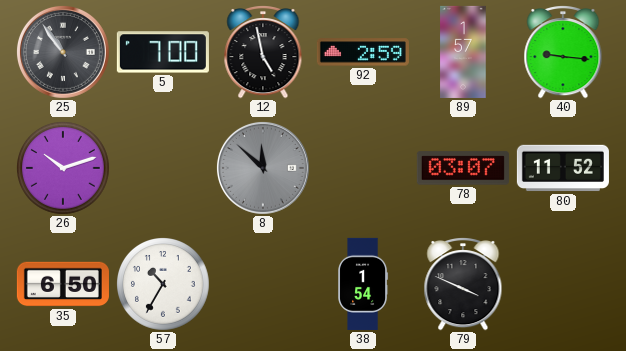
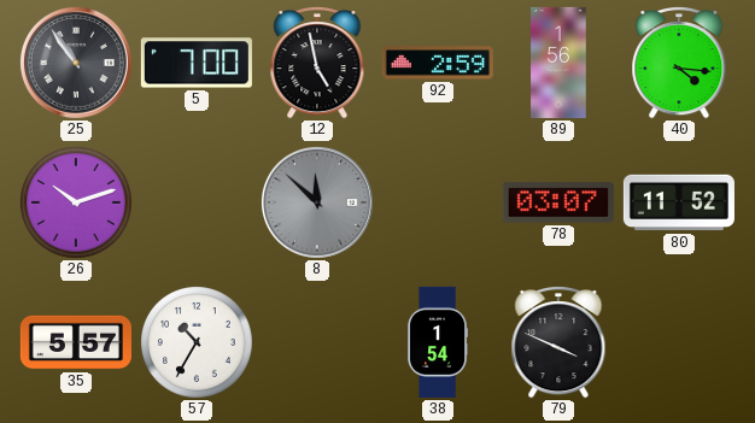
89: 1:57 -> 1:56 (558, 63)
40: 9:16 -> 4:16 (679, 64)
35: 6:50 -> 5:57 (76, 342)
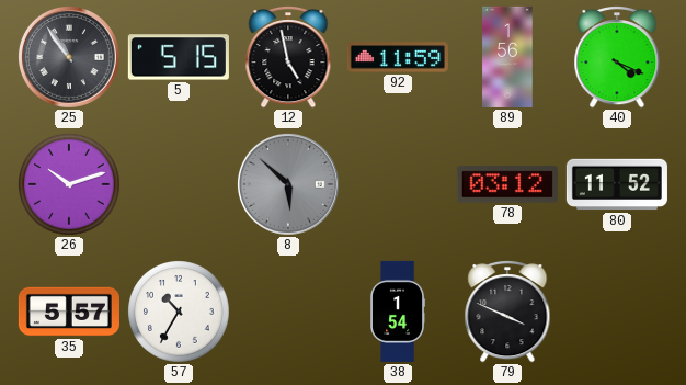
5: 7:00 -> 5:15 (179, 57)
92: 2:59 -> 11:59 (398, 57)
40: 4:16 -> 4:19 (617, 58)
8: 11:52 -> 5:52 (288, 184)
78: 03:07 -> 03:12 (507, 184)
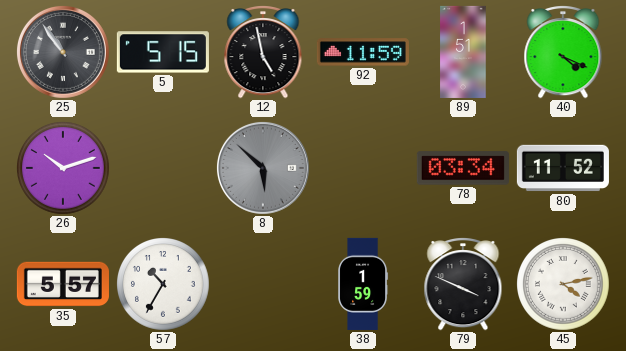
89: 1:56 -> 1:51 (463, 52)
78: 03:12 -> 03:34 (463, 168)
38: 1:54 -> 1:59 (364, 284)
45: none -> 4:13 (564, 285)
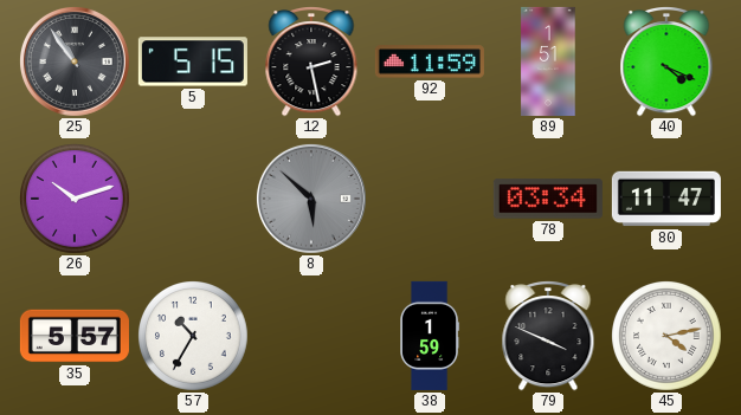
12: 4:58 -> 2:28 (311, 63)
80: 11:52 -> 11:47 (666, 199)
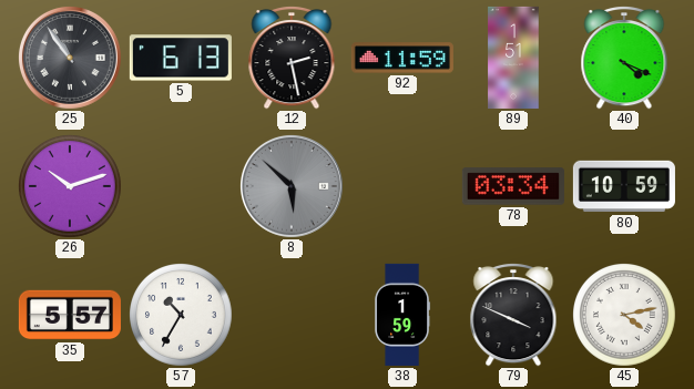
5: 5:15 -> 6:13 (181, 58)
80: 11:47 -> 10:59 (624, 186)
